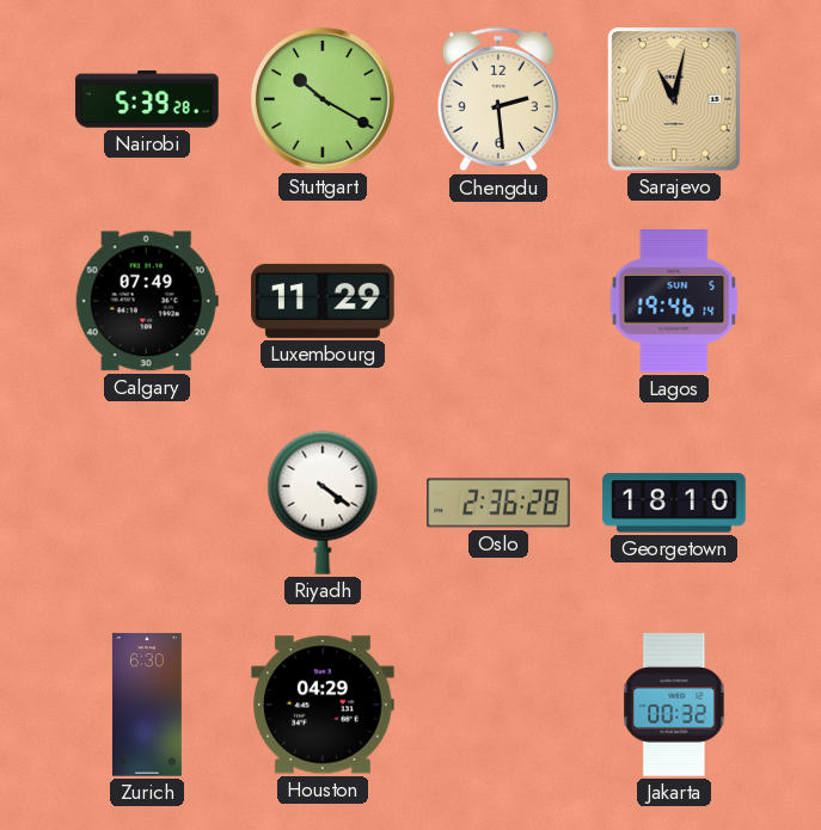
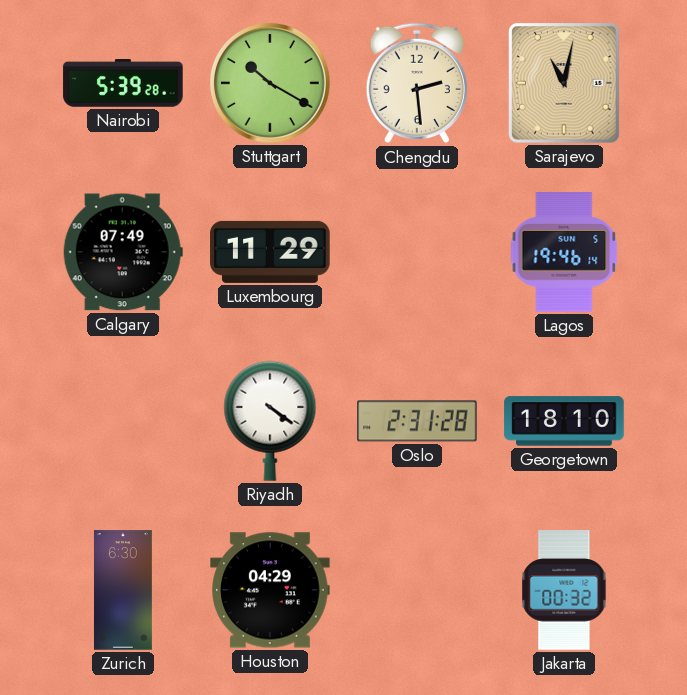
Oslo: 2:36 -> 2:31 (417, 421)
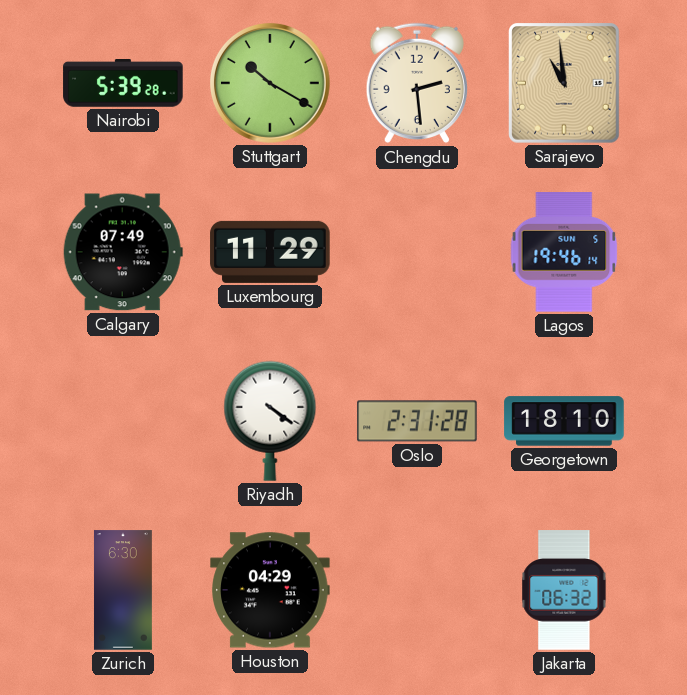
Sarajevo: 11:02 -> 10:59 (565, 84)
Jakarta: 00:32 -> 06:32 (564, 590)
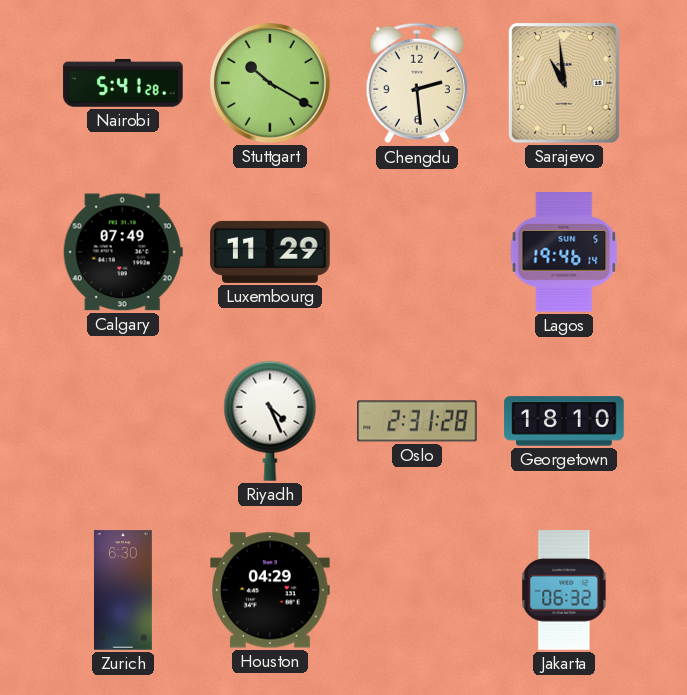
Nairobi: 5:39 -> 5:41 (123, 84)
Riyadh: 4:21 -> 4:26 (270, 421)
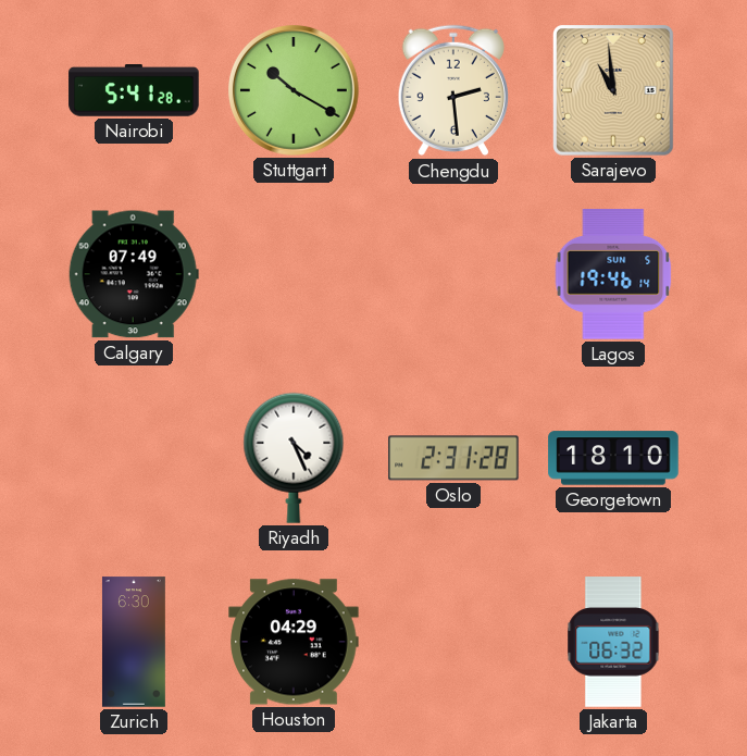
Luxembourg: 11:29 -> none (270, 252)
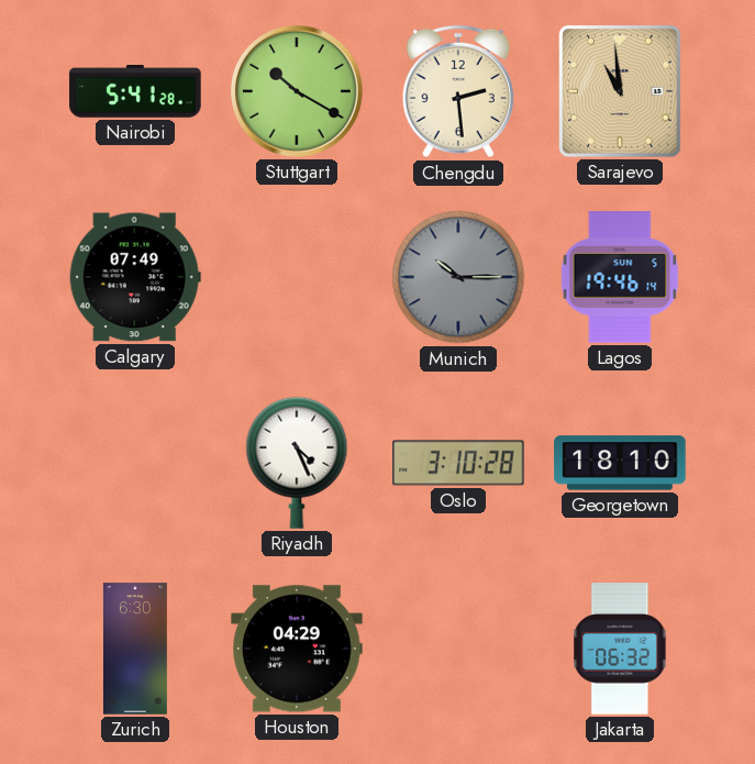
Munich: none -> 10:15 (458, 277)
Oslo: 2:31 -> 3:10 (458, 463)
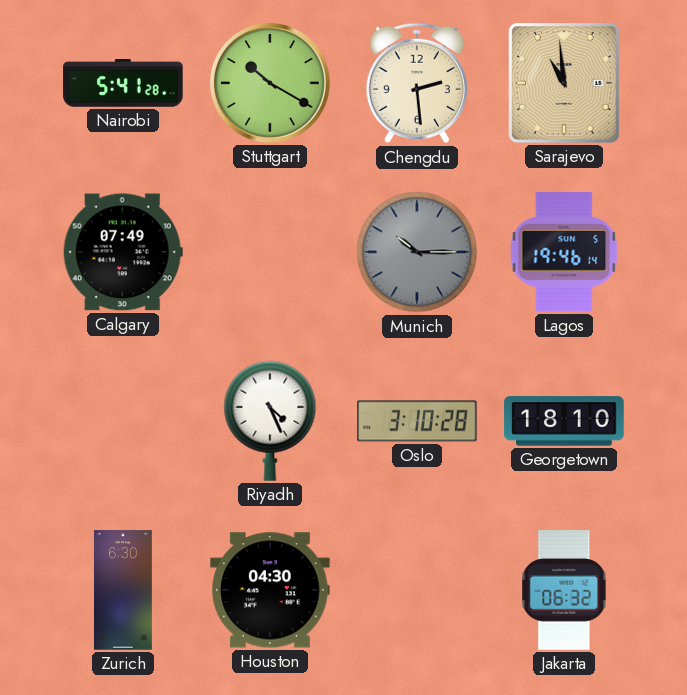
Houston: 04:29 -> 04:30 (270, 590)
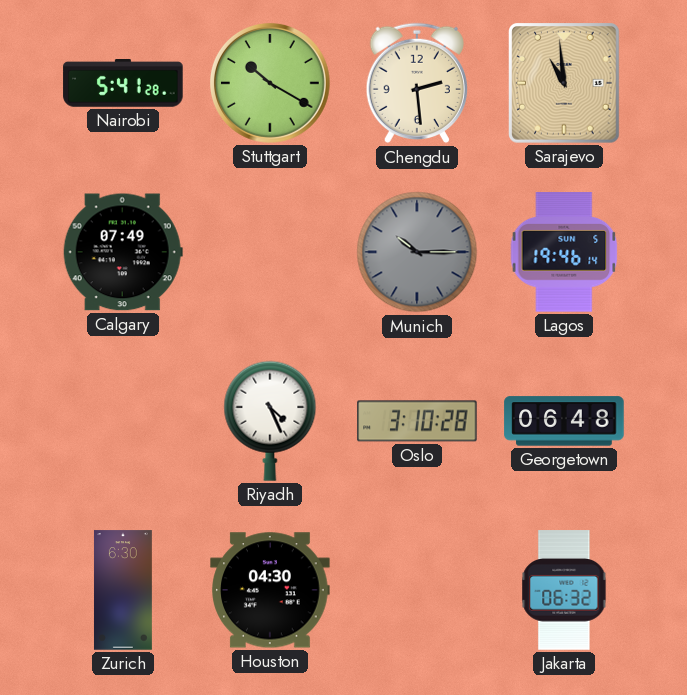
Georgetown: 18:10 -> 06:48 (564, 421)
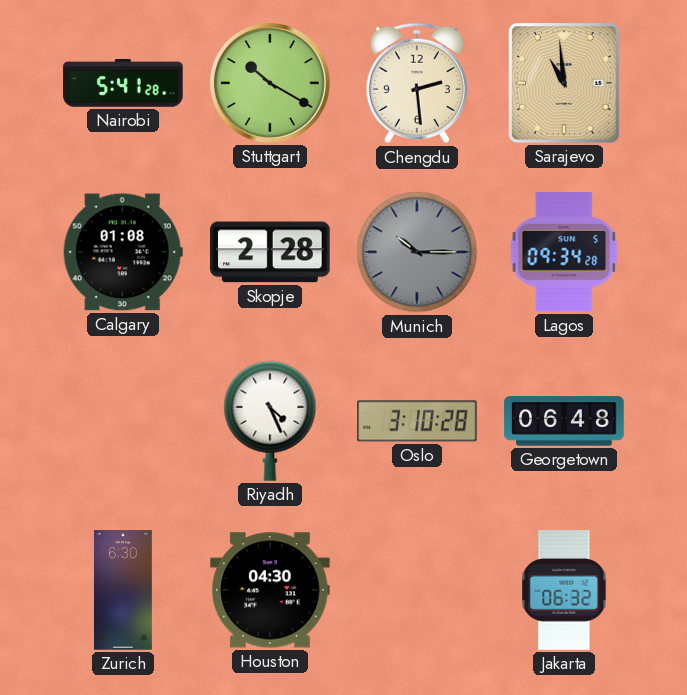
Calgary: 07:49 -> 01:08 (123, 252)
Skopje: none -> 2:28 (270, 252)
Lagos: 19:46 -> 09:34 (564, 252)
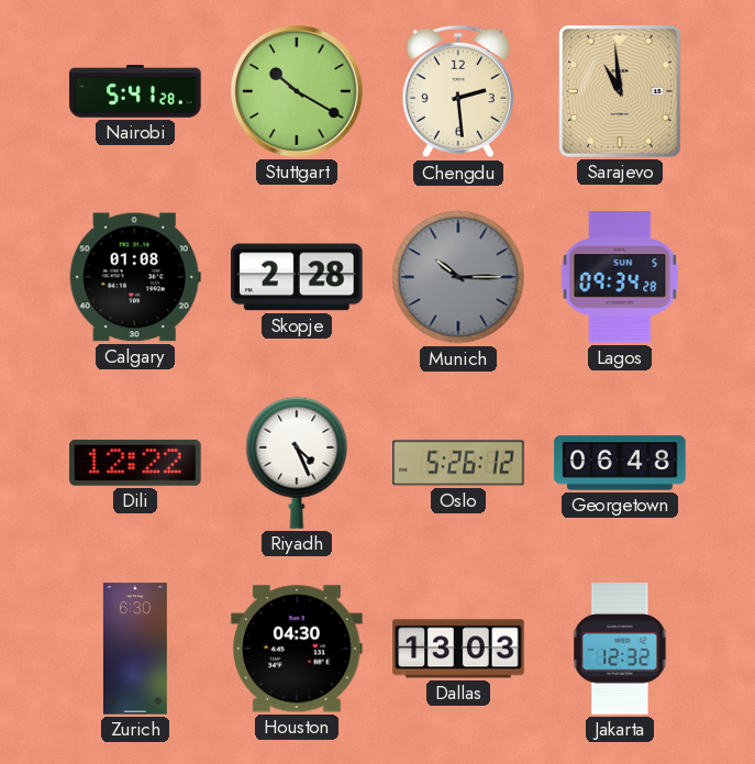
Dili: none -> 12:22 (135, 463)
Oslo: 3:10 -> 5:26 (458, 463)
Dallas: none -> 13:03 (458, 649)
Jakarta: 06:32 -> 12:32 (620, 649)
